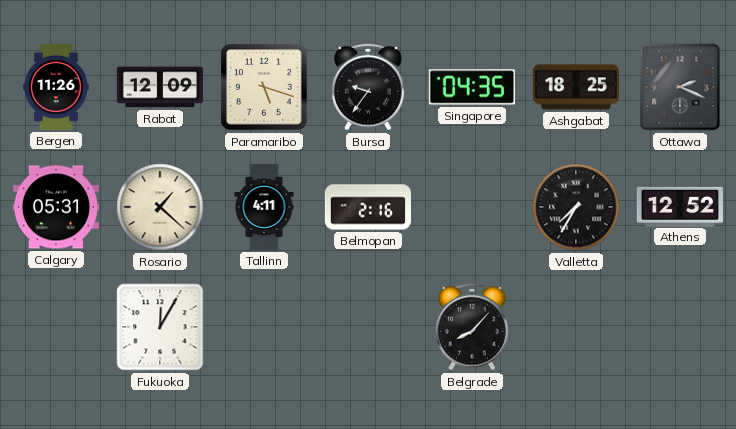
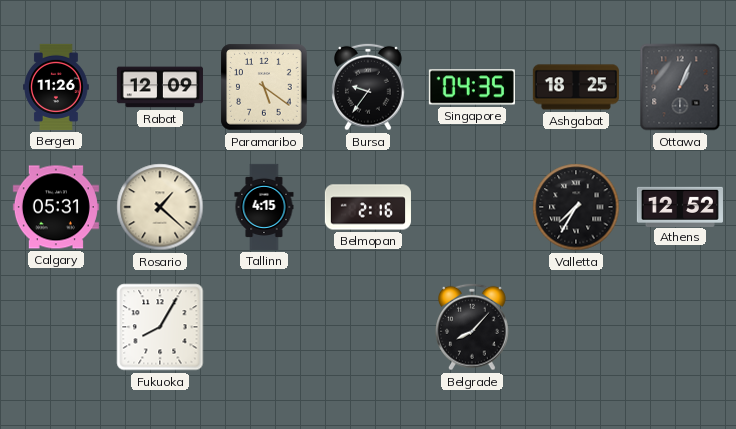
Paramaribo: 5:18 -> 5:21 (264, 87)
Ottawa: 2:19 -> 1:04 (680, 87)
Tallinn: 4:11 -> 4:15 (264, 207)
Fukuoka: 12:05 -> 8:05 (160, 327)
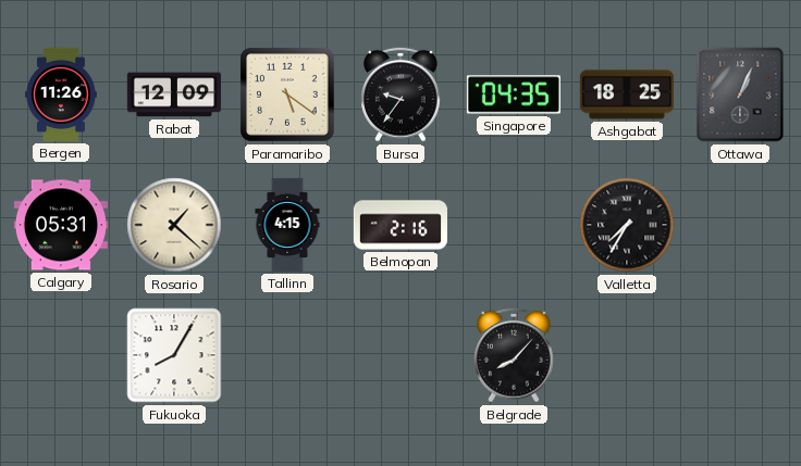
Athens: 12:52 -> none (680, 206)
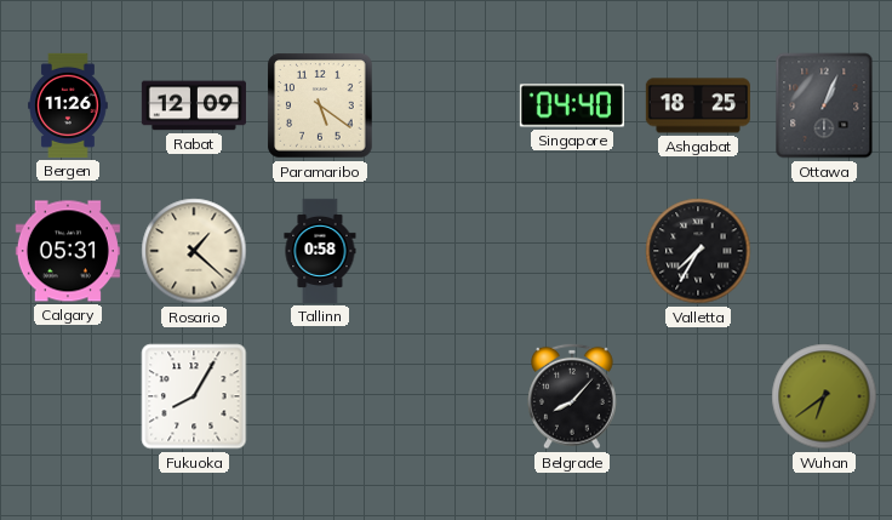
Bursa: 9:36 -> none (402, 95)
Singapore: 04:35 -> 04:40 (572, 105)
Tallinn: 4:15 -> 0:58 (320, 251)
Belmopan: 2:16 -> none (401, 225)
Wuhan: none -> 6:39 (824, 396)
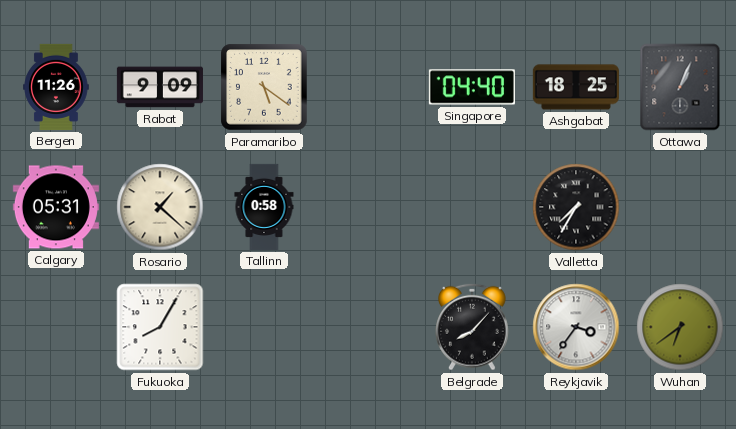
Rabat: 12:09 -> 9:09 (160, 87)
Reykjavik: none -> 3:36 (576, 327)
